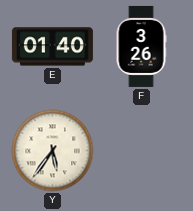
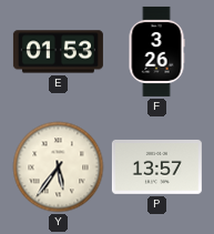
E: 01:40 -> 01:53 (58, 52)
P: none -> 13:57 (156, 166)
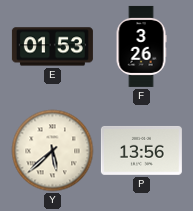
Y: 5:36 -> 5:38 (53, 151)
P: 13:57 -> 13:56 (141, 150)
